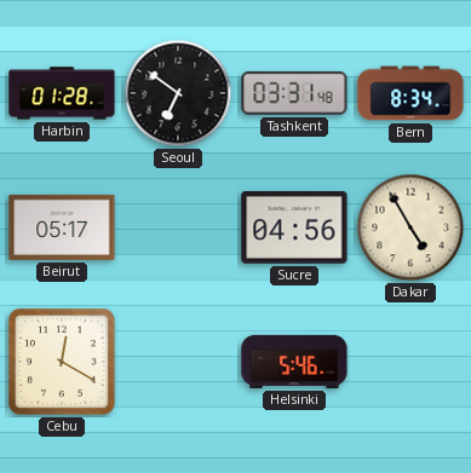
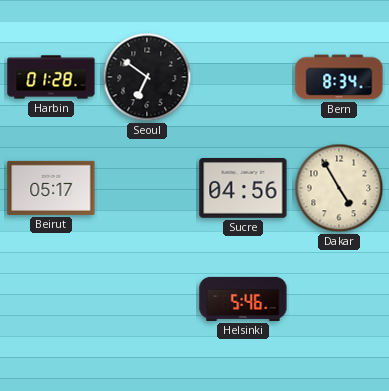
Tashkent: 03:31 -> none (294, 93)
Cebu: 12:20 -> none (62, 362)
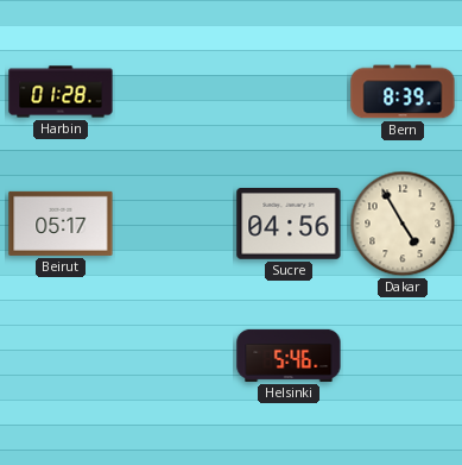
Seoul: 6:51 -> none (147, 77)
Bern: 8:34 -> 8:39 (403, 92)
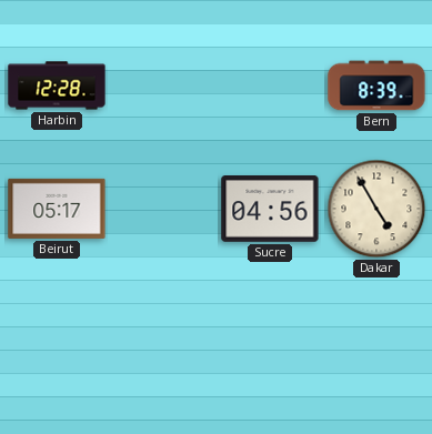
Harbin: 01:28 -> 12:28 (57, 85)
Helsinki: 5:46 -> none (289, 356)
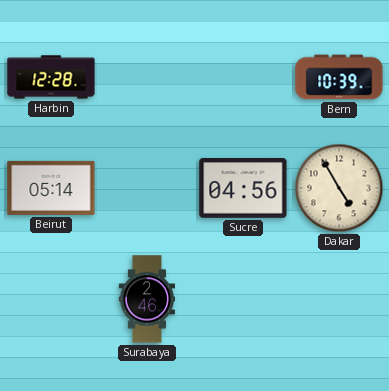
Bern: 8:39 -> 10:39 (339, 77)
Beirut: 05:17 -> 05:14 (51, 188)
Surabaya: none -> 2:46 (146, 299)
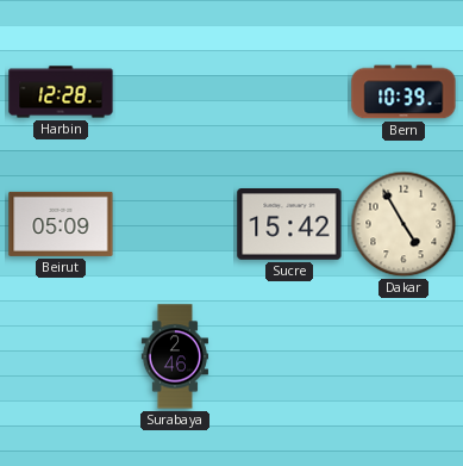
Beirut: 05:14 -> 05:09 (61, 224)
Sucre: 04:56 -> 15:42 (289, 224)
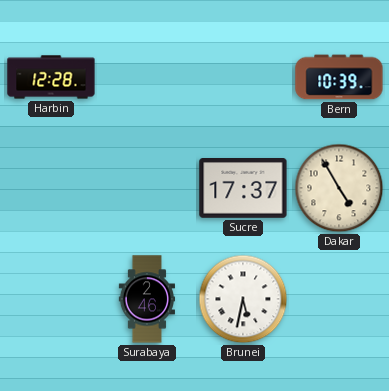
Beirut: 05:09 -> none (61, 224)
Sucre: 15:42 -> 17:37 (243, 188)
Brunei: none -> 5:32 (243, 299)
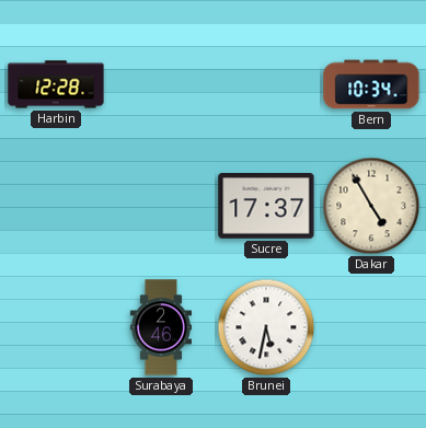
Bern: 10:39 -> 10:34 (371, 84)
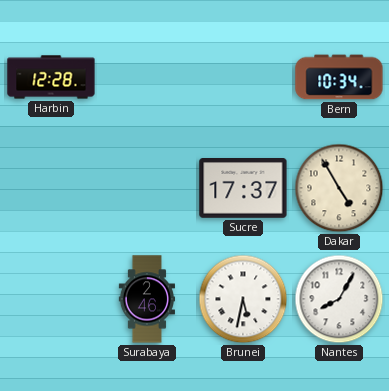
Nantes: none -> 8:05 (339, 299)
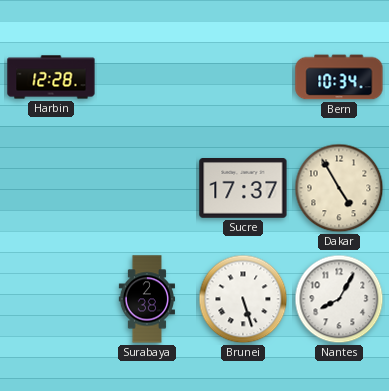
Surabaya: 2:46 -> 2:38 (146, 299)
Brunei: 5:32 -> 5:27 (243, 299)
